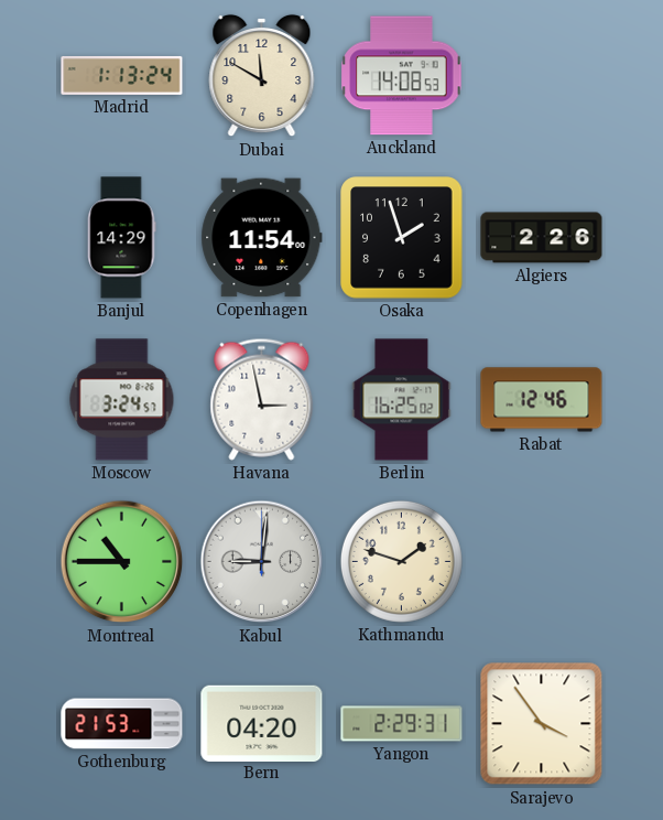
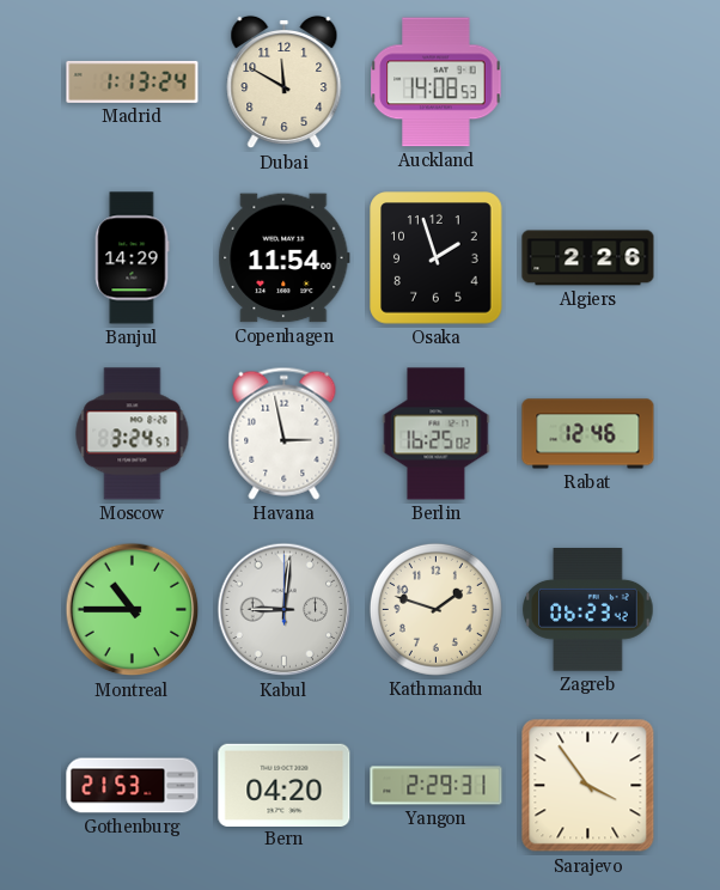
Zagreb: none -> 06:23 (588, 610)
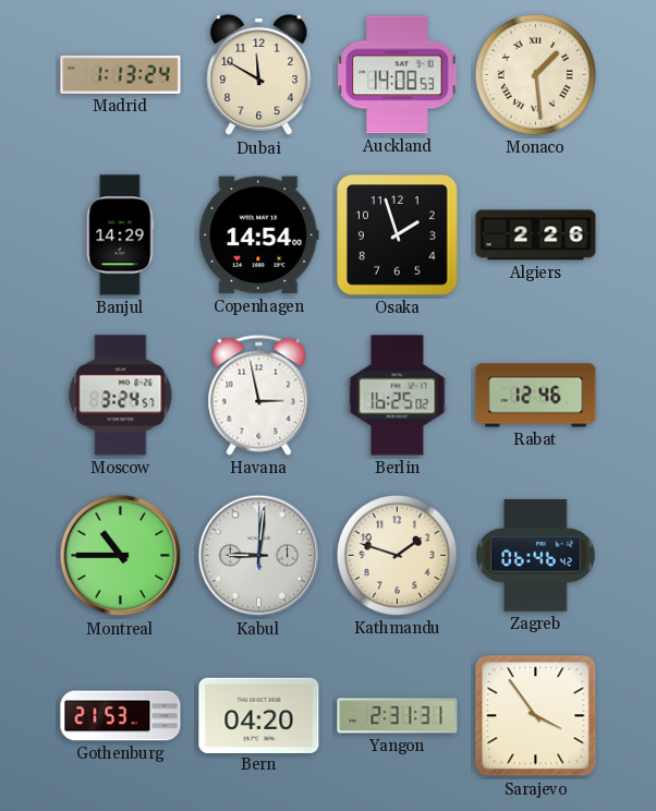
Monaco: none -> 1:29 (535, 74)
Copenhagen: 11:54 -> 14:54 (259, 235)
Zagreb: 06:23 -> 06:46 (536, 556)
Yangon: 2:29 -> 2:31 (398, 716)
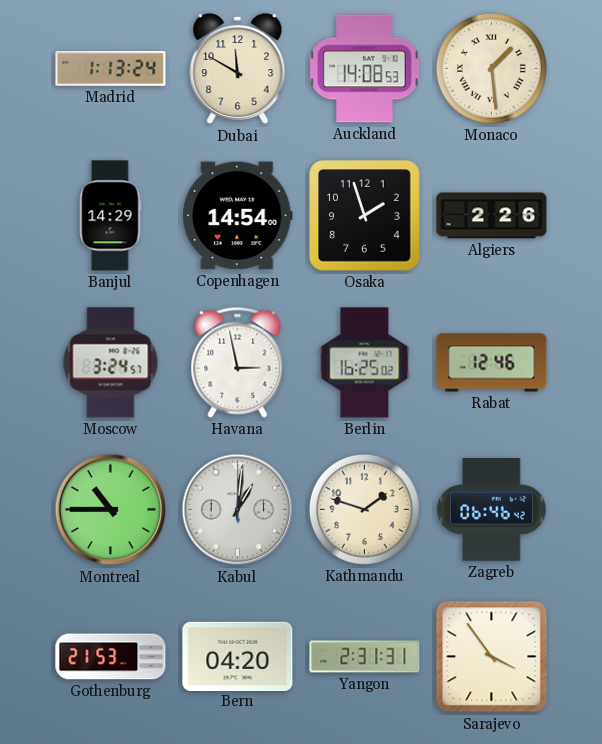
Kabul: 9:01 -> 1:01 (238, 510)
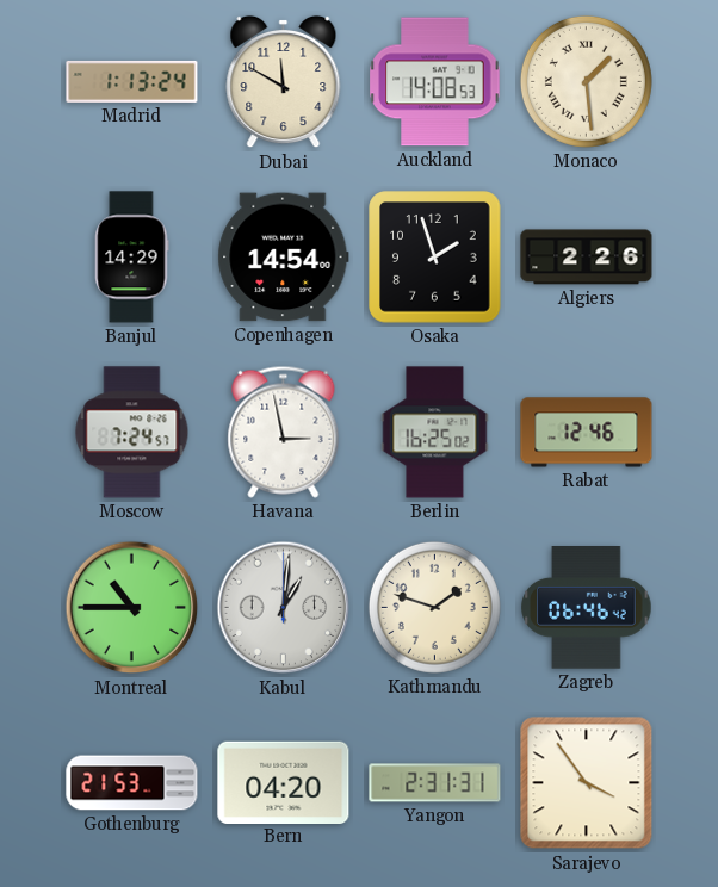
Moscow: 3:24 -> 7:24 (132, 433)
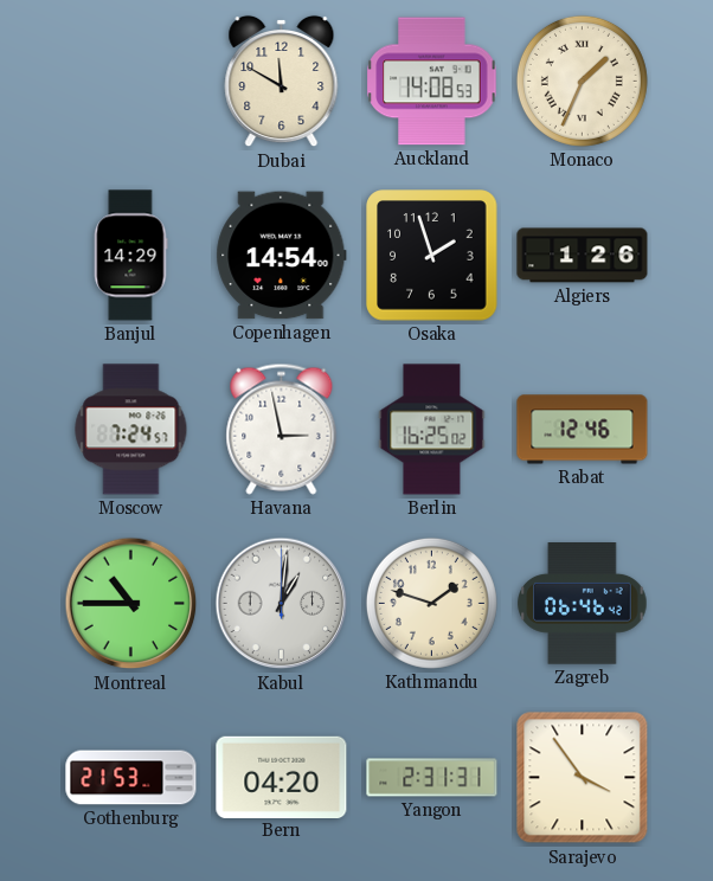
Madrid: 1:13 -> none (132, 81)
Monaco: 1:29 -> 1:34 (582, 81)
Algiers: 2:26 -> 1:26 (583, 256)
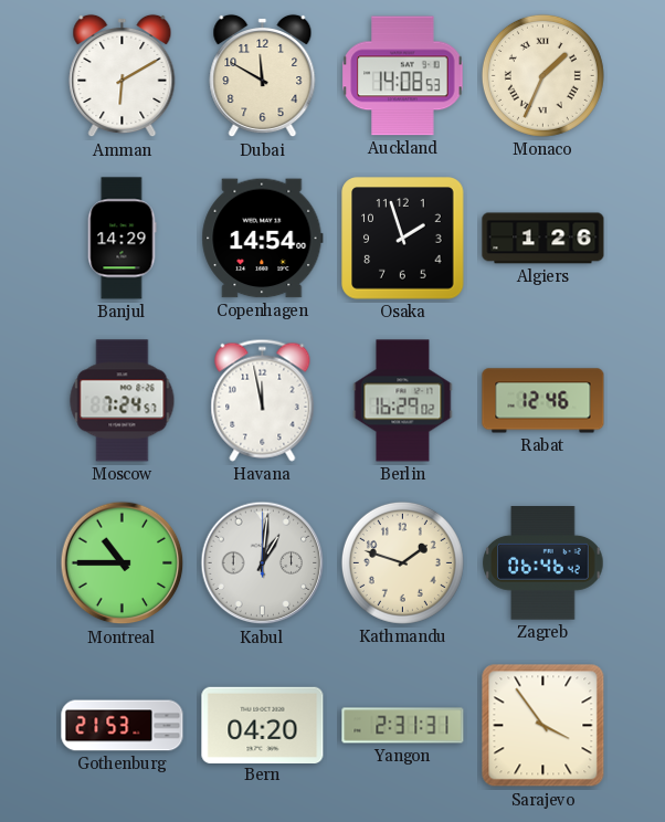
Amman: none -> 6:10 (123, 76)
Havana: 2:58 -> 11:58 (263, 400)
Berlin: 16:25 -> 16:29 (403, 401)
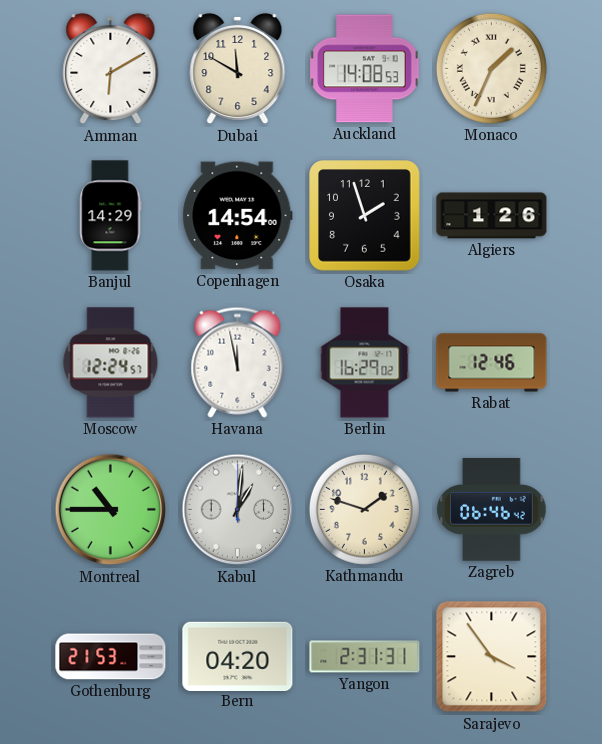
Moscow: 7:24 -> 12:24 (111, 363)
